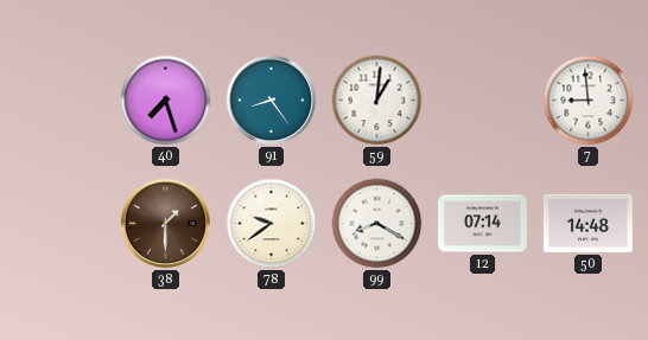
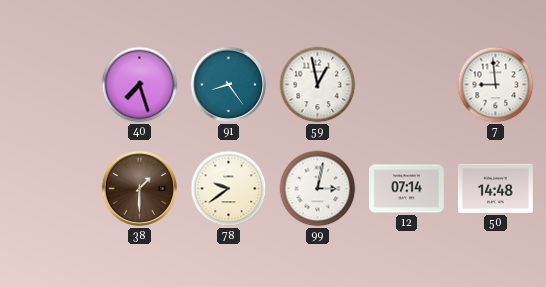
59: 1:01 -> 12:58 (318, 85)
99: 8:20 -> 3:02 (318, 189)
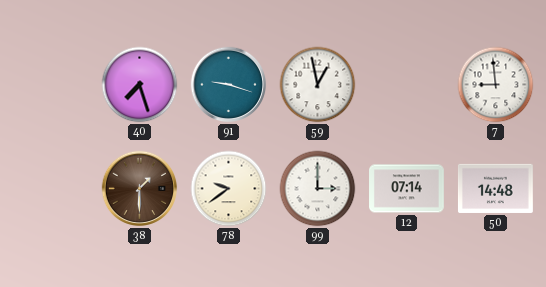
91: 8:24 -> 9:18 (229, 85)
99: 3:02 -> 3:00 (318, 189)
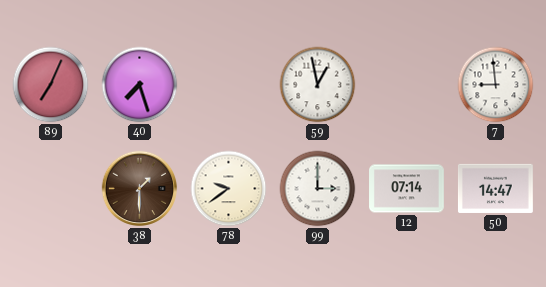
89: none -> 7:04 (51, 85)
91: 9:18 -> none (229, 85)
50: 14:48 -> 14:47 (495, 188)
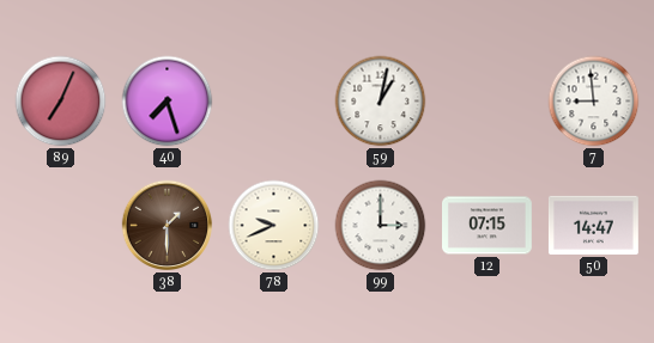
59: 12:58 -> 1:02 (381, 102)
78: 9:39 -> 9:41 (274, 226)
12: 07:14 -> 07:15 (488, 226)
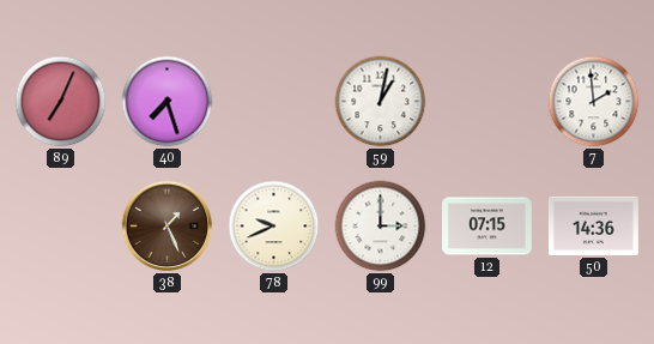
7: 8:59 -> 1:59 (594, 102)
38: 1:30 -> 1:26 (168, 227)
50: 14:47 -> 14:36 (593, 225)
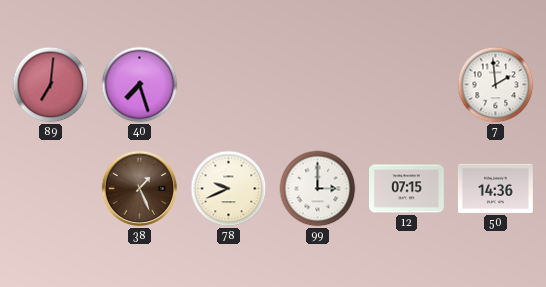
89: 7:04 -> 7:01 (51, 85)
59: 1:02 -> none (381, 102)
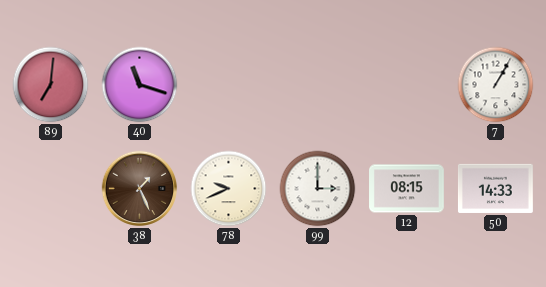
40: 7:27 -> 11:18 (140, 85)
7: 1:59 -> 1:05 (496, 85)
12: 07:15 -> 08:15 (407, 189)
50: 14:36 -> 14:33 (495, 188)
